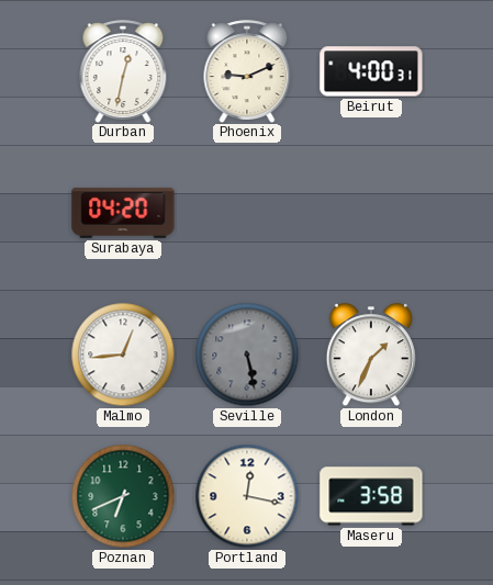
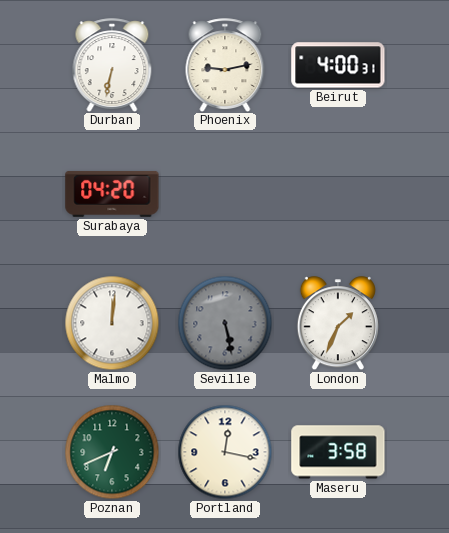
Durban: 12:32 -> 6:32 (112, 65)
Phoenix: 9:11 -> 9:13 (225, 65)
Malmo: 12:44 -> 12:01 (112, 323)
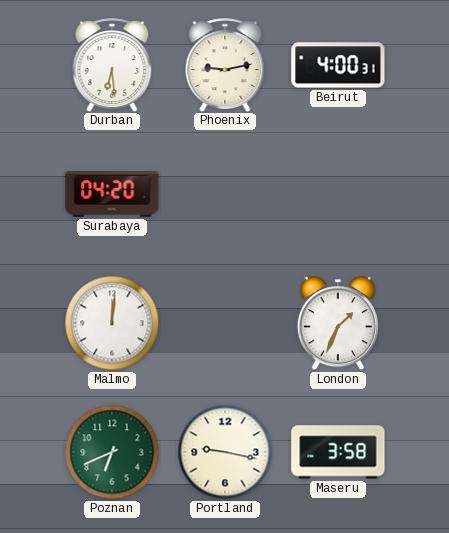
Durban: 6:32 -> 6:29 (112, 65)
Seville: 5:28 -> none (225, 323)
Portland: 12:17 -> 9:17 (225, 452)
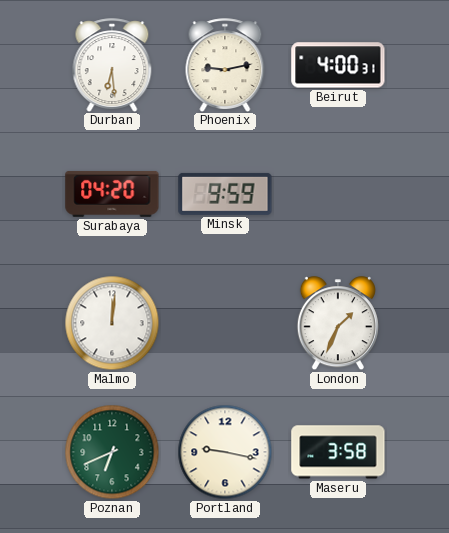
Minsk: none -> 9:59 (225, 194)
